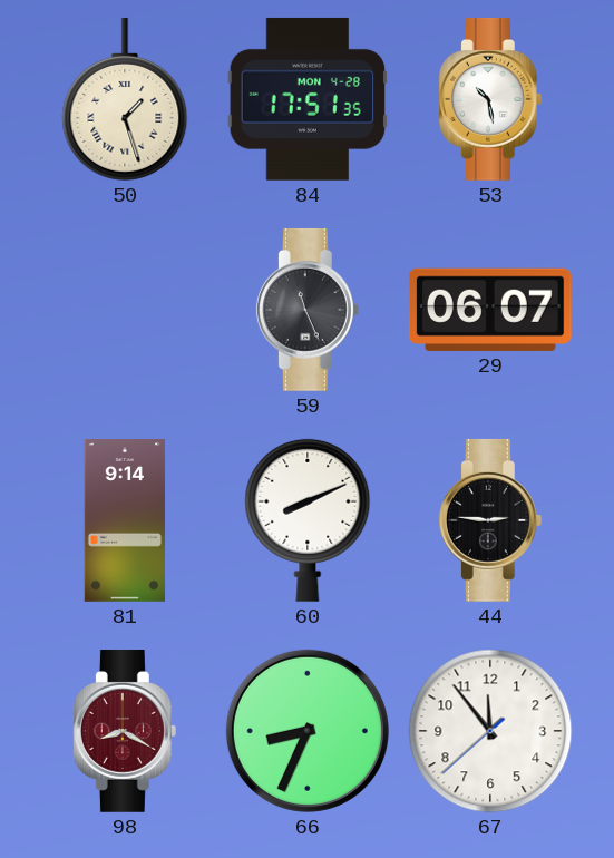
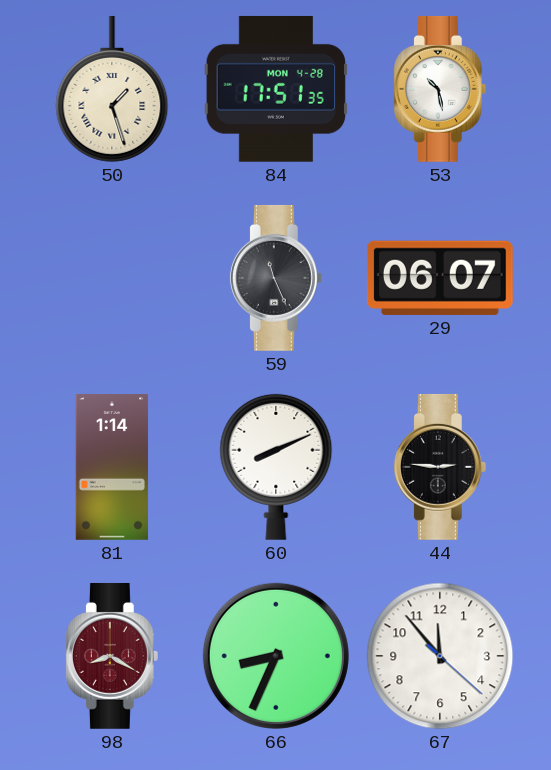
81: 9:14 -> 1:14 (112, 468)
67: 11:53:38 -> 11:53:22 (440, 656)
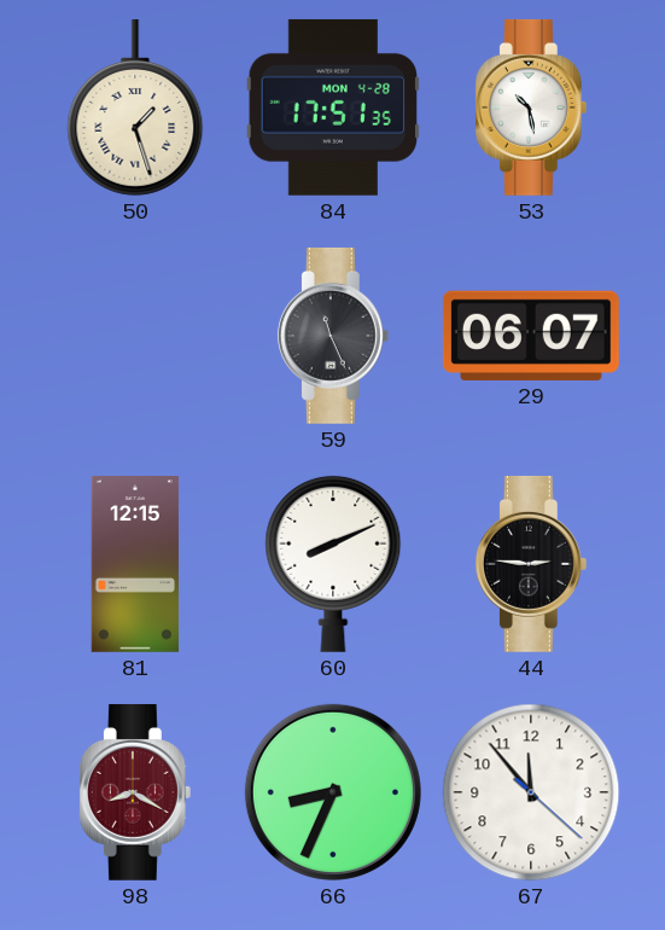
81: 1:14 -> 12:15 (135, 565)
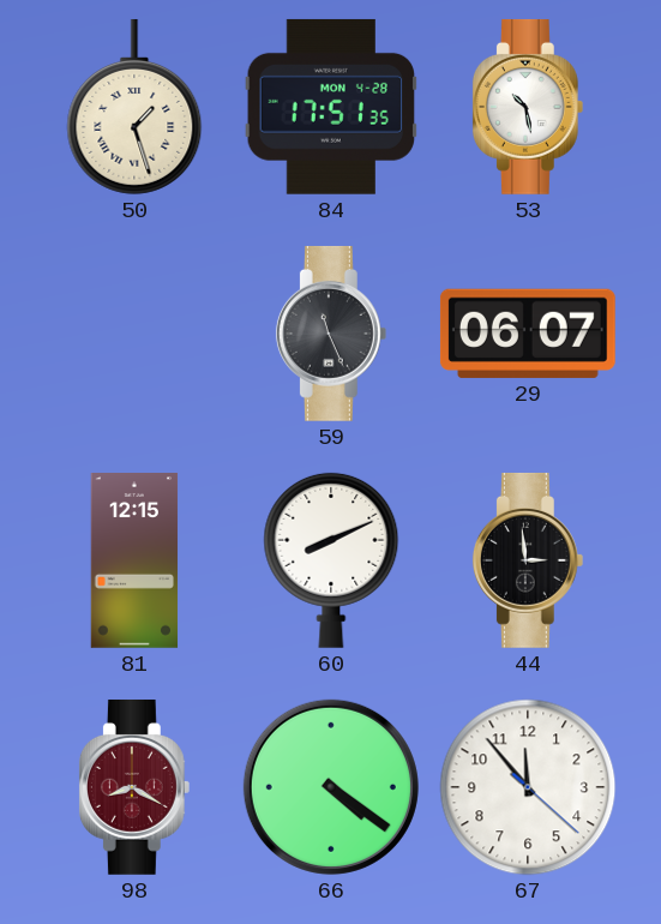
44: 2:46 -> 2:59 (528, 560)
66: 8:34 -> 4:21 (331, 787)
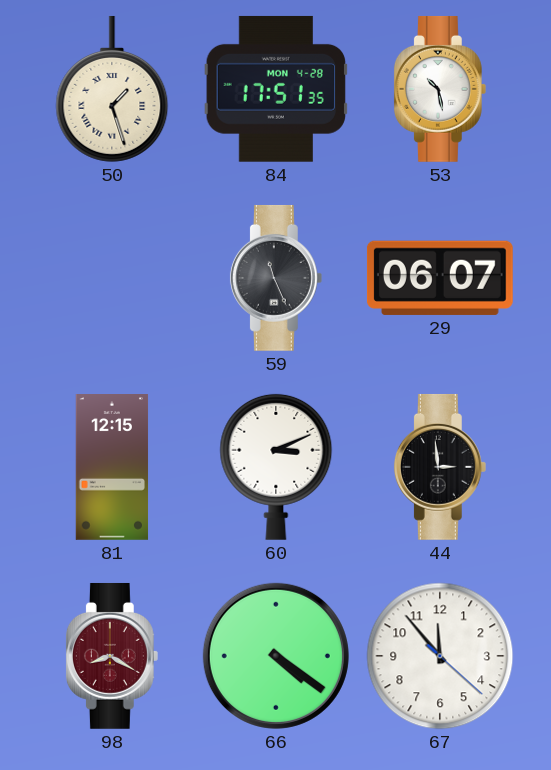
60: 8:11 -> 3:11 (276, 467)
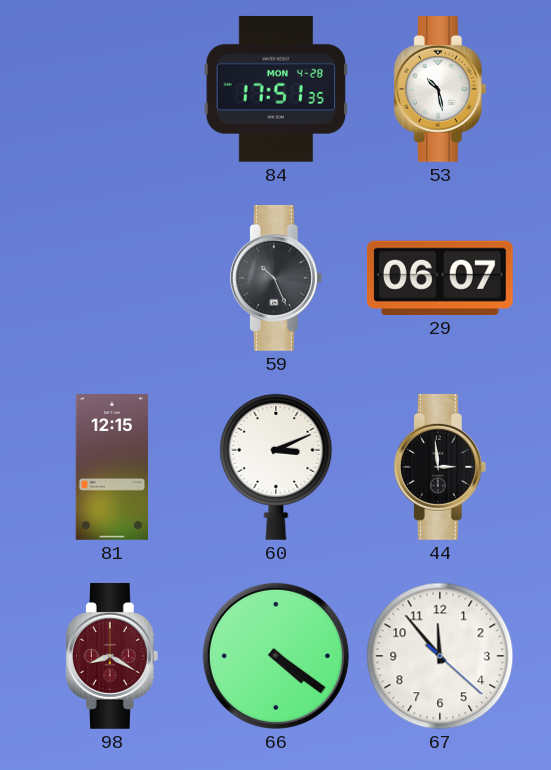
50: 1:27 -> none (112, 89)
59: 11:26 -> 10:26 (276, 278)
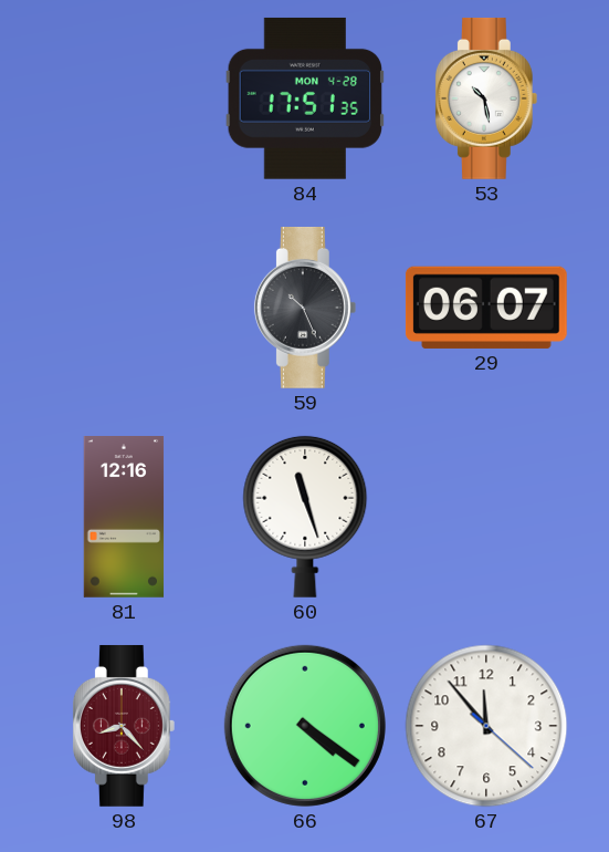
81: 12:15 -> 12:16 (124, 518)
60: 3:11 -> 11:27 (305, 517)
44: 2:59 -> none (440, 467)
98: 8:20 -> 8:23 (124, 726)
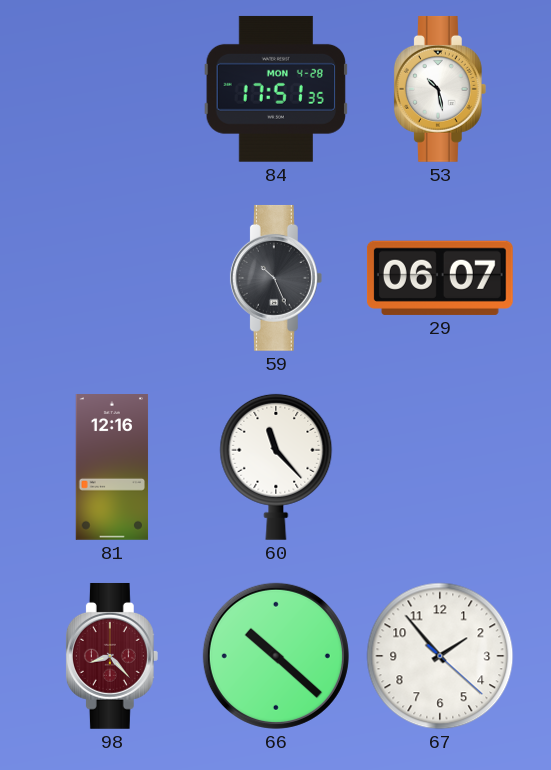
60: 11:27 -> 11:23 (276, 467)
66: 4:21 -> 10:22 (276, 656)
67: 11:53 -> 1:53 (440, 656)
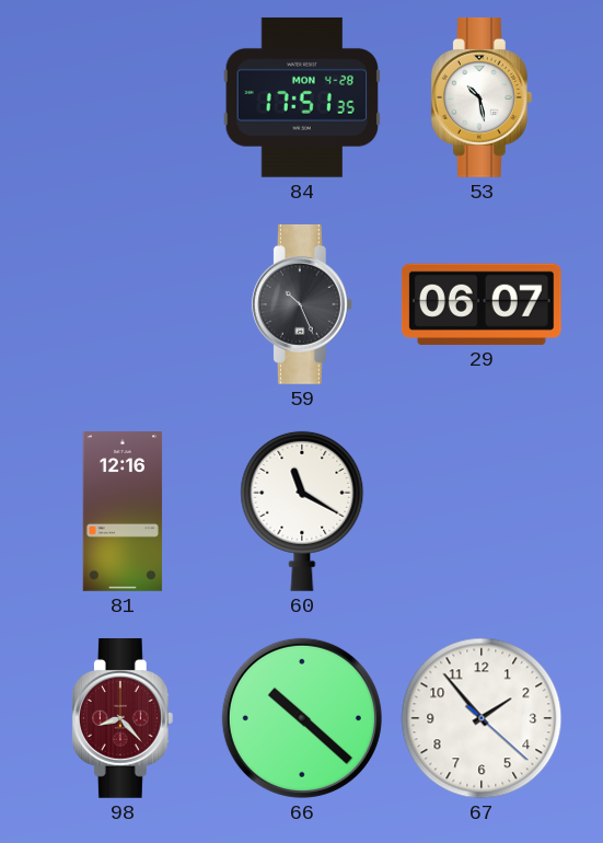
60: 11:23 -> 11:20 (302, 511)
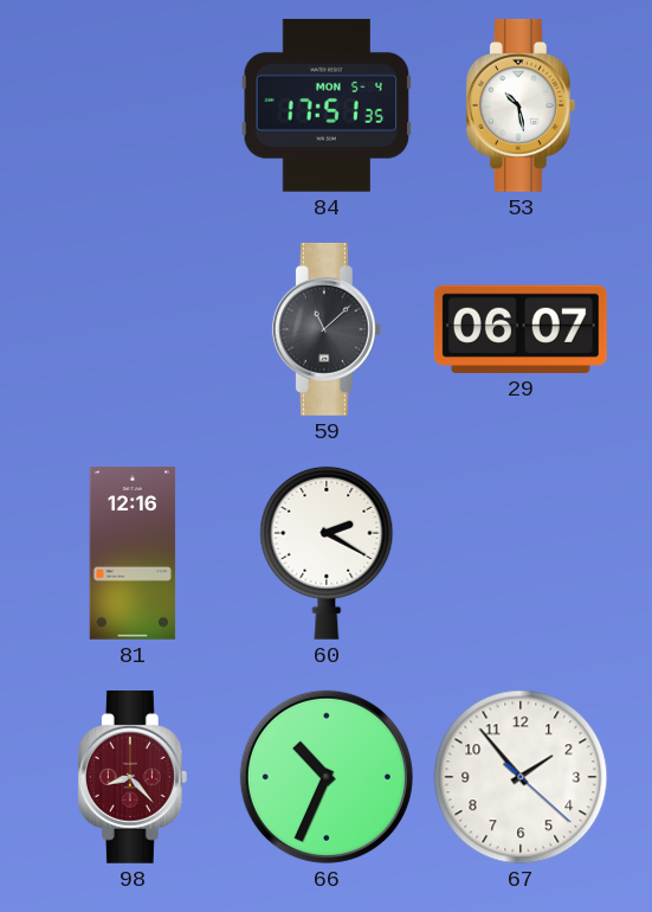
84 date: MON 4-28 -> MON 5-4 (327, 105)
59: 10:26 -> 11:08 (327, 329)
60: 11:20 -> 2:20 (327, 553)
66: 10:22 -> 10:34 (327, 777)
